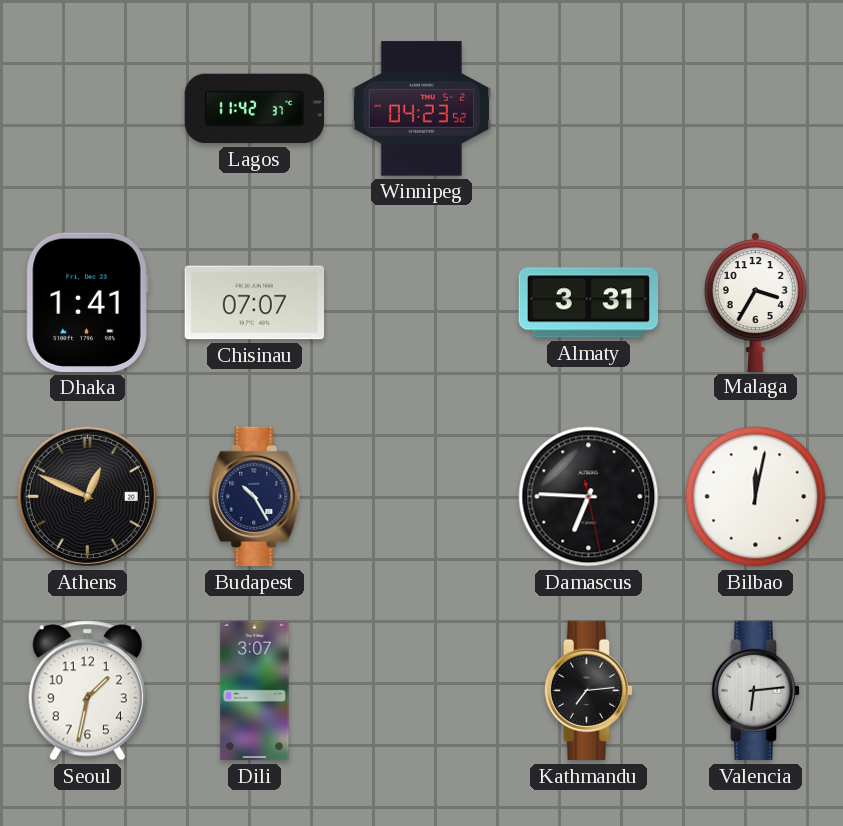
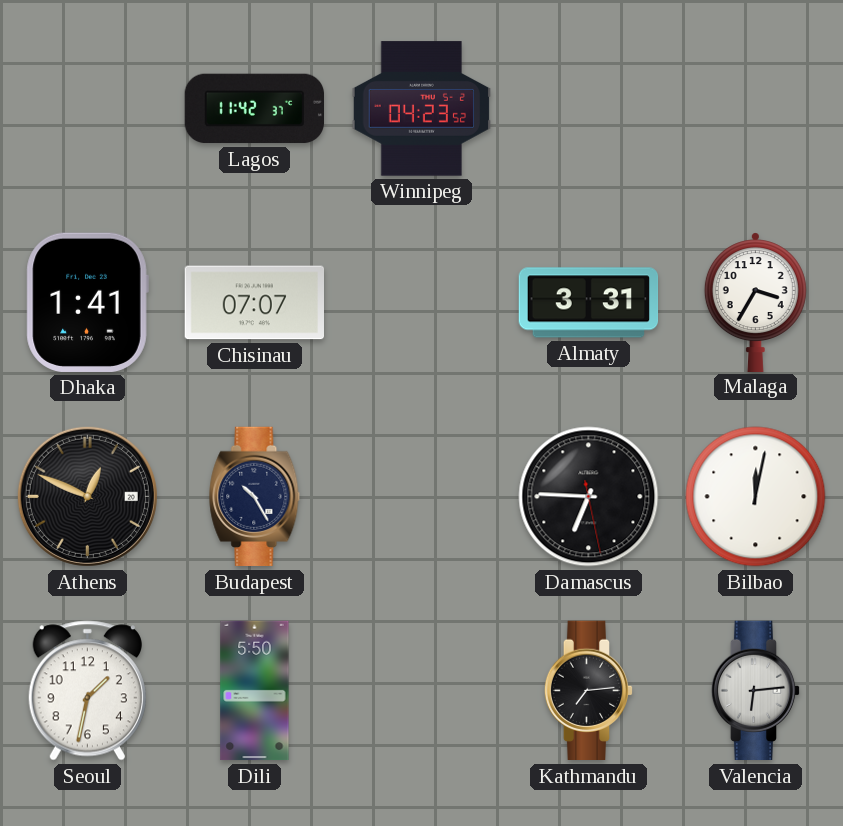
Dili: 3:07 -> 5:50 (255, 691)
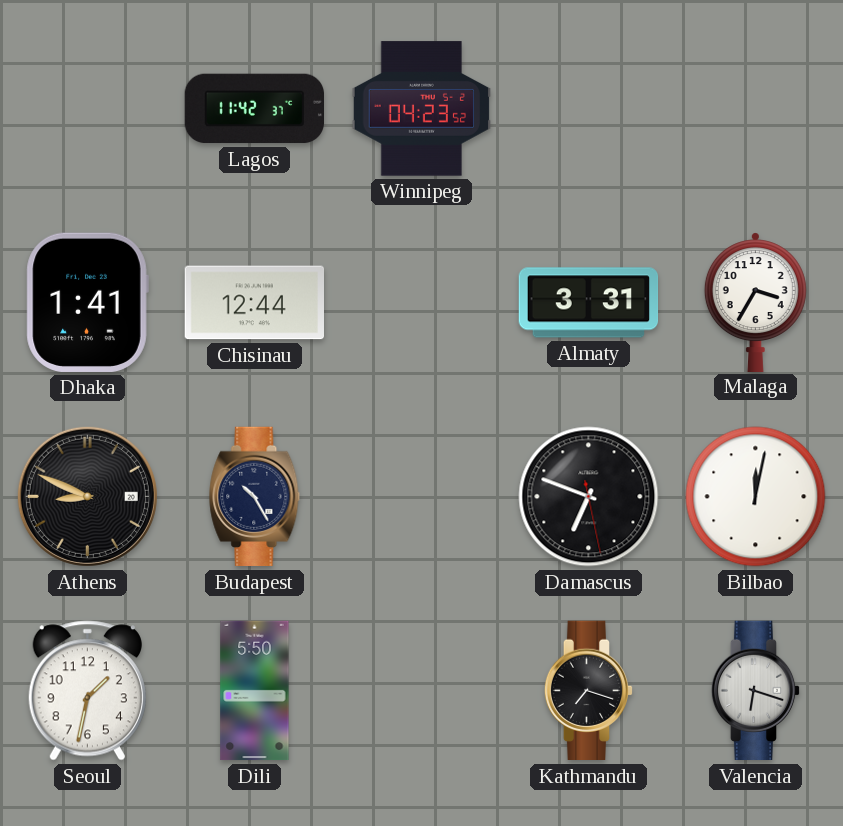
Chisinau: 07:07 -> 12:44 (254, 303)
Athens: 12:49 -> 8:49 (87, 496)
Damascus: 6:45 -> 6:48 (589, 497)
Kathmandu: 7:14 -> 7:18 (589, 691)
Valencia: 6:14 -> 6:18 (756, 691)
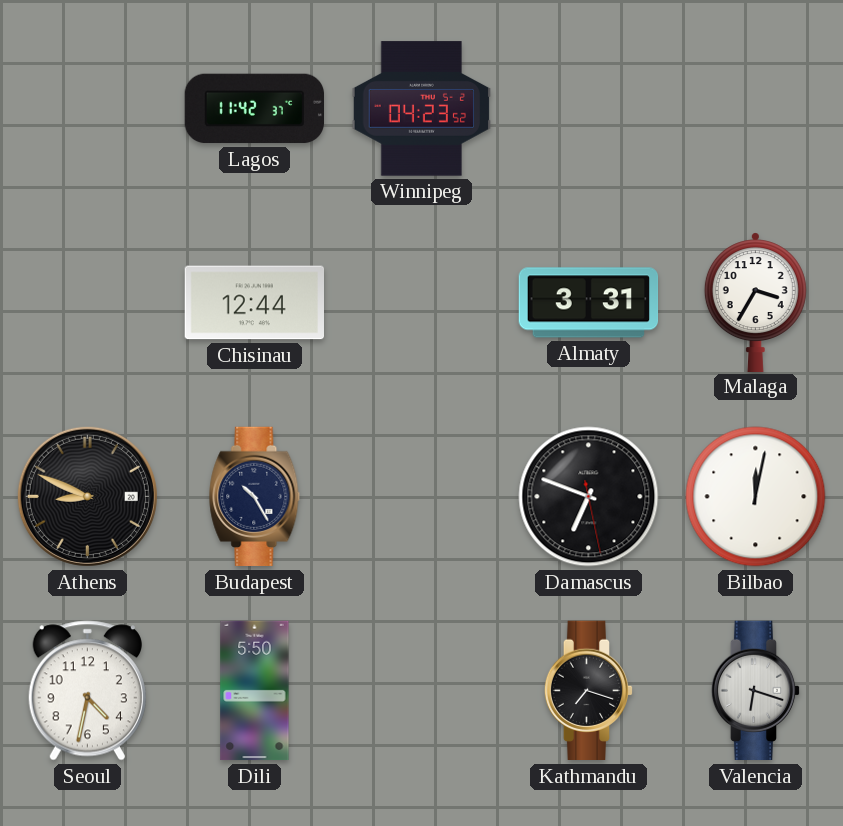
Dhaka: 1:41 -> none (87, 302)
Seoul: 1:32 -> 4:32 (87, 691)
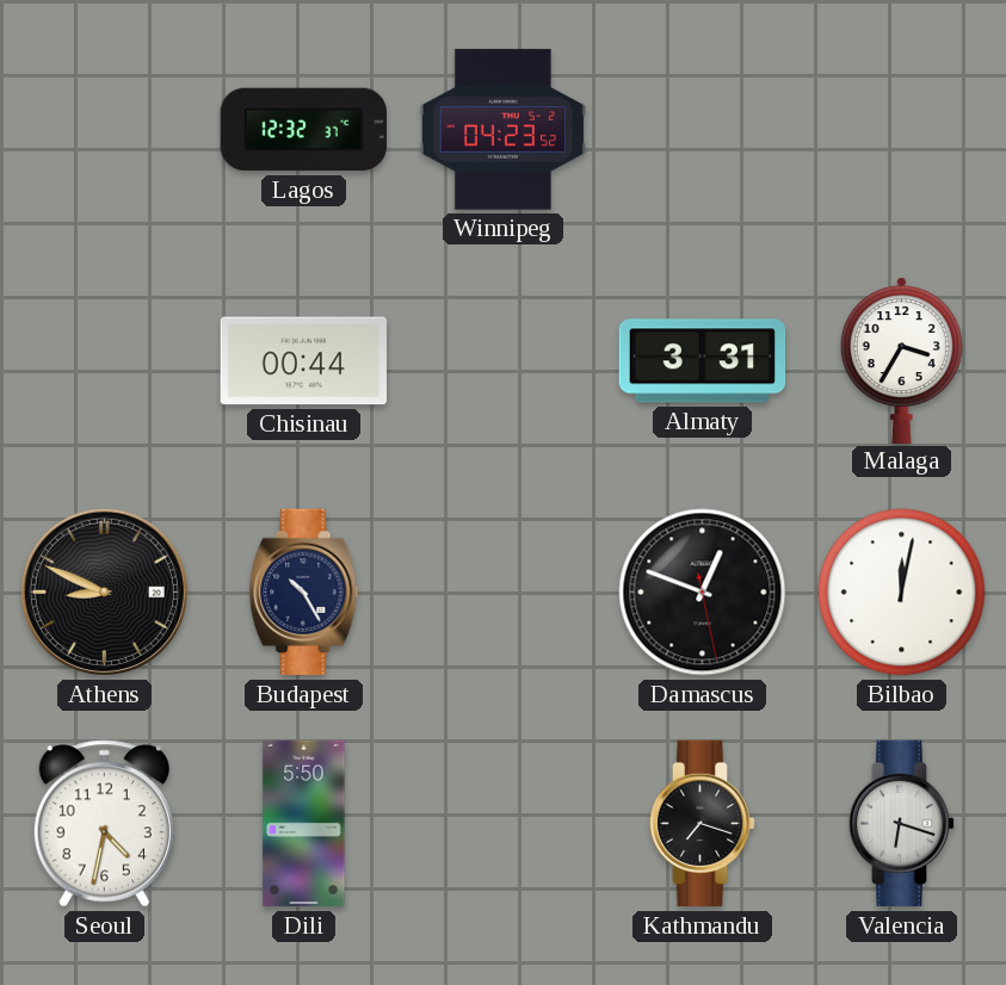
Lagos: 11:42 -> 12:32 (303, 130)
Chisinau: 12:44 -> 00:44 (303, 361)
Damascus: 6:48 -> 12:48 (703, 593)
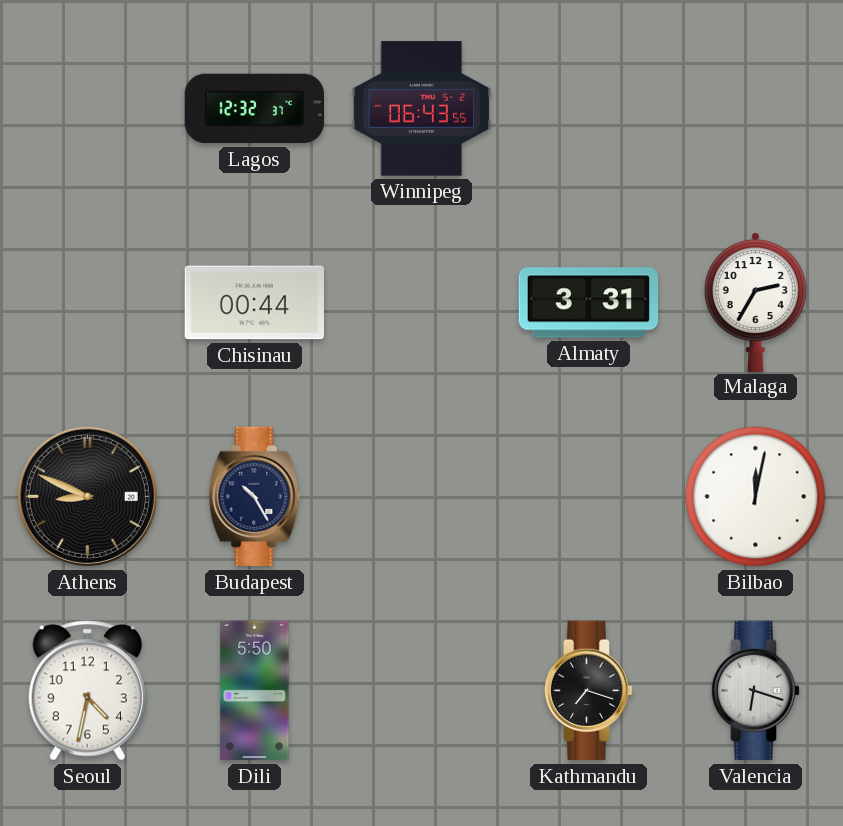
Winnipeg: 04:23 -> 06:43 (422, 109)
Malaga: 3:35 -> 2:35 (755, 302)
Damascus: 12:48 -> none (703, 593)
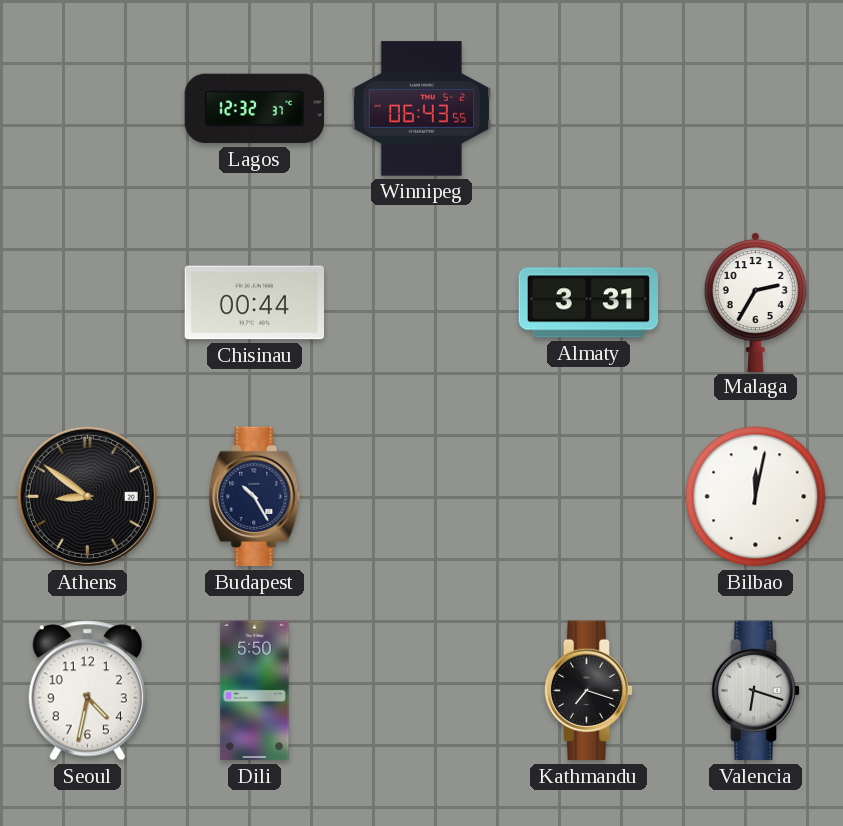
Athens: 8:49 -> 8:51 (87, 496)
